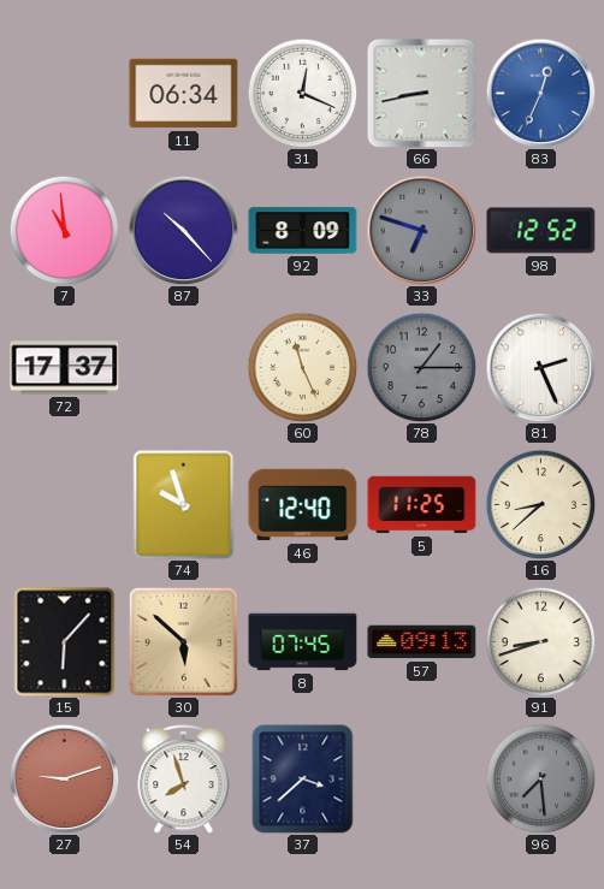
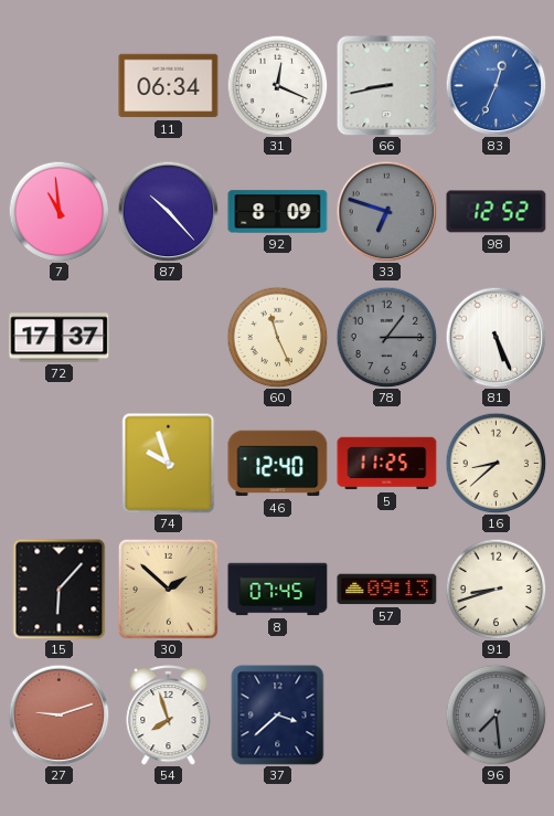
81: 2:26 -> 5:26 (496, 337)
30: 5:52 -> 1:52 (168, 589)
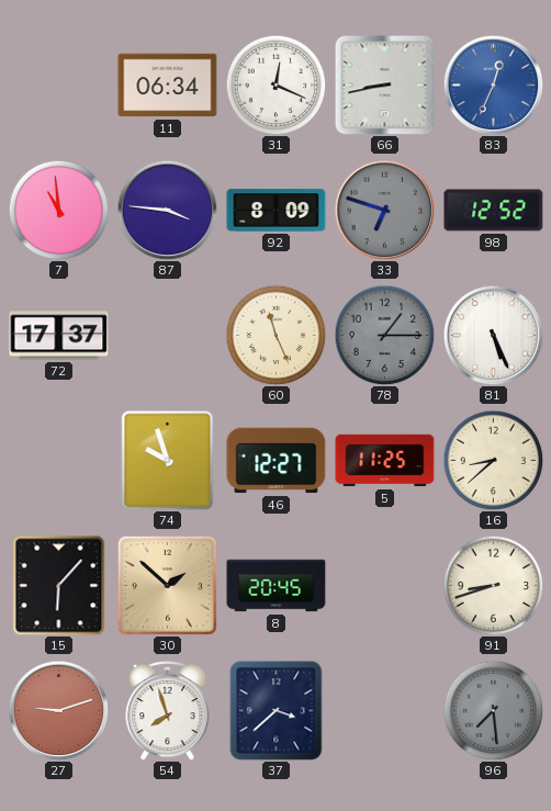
87: 10:23 -> 3:46 (167, 210)
46: 12:40 -> 12:27 (277, 461)
8: 07:45 -> 20:45 (277, 586)
57: 09:13 -> none (387, 590)
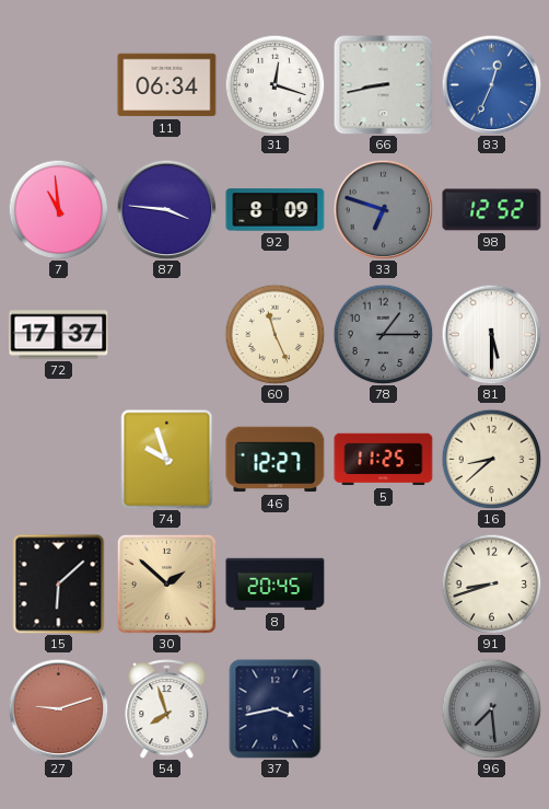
31: 12:19 -> 12:18 (274, 84)
81: 5:26 -> 5:30 (491, 334)
15: 6:07 -> 6:08 (59, 585)
37: 3:38 -> 3:43 (276, 709)
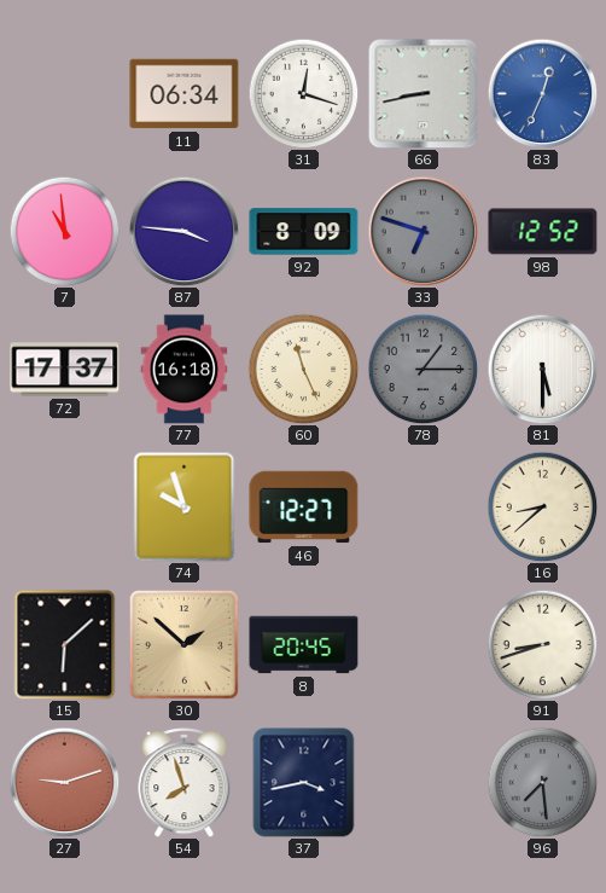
77: none -> 16:18 (185, 370)
5: 11:25 -> none (384, 460)
